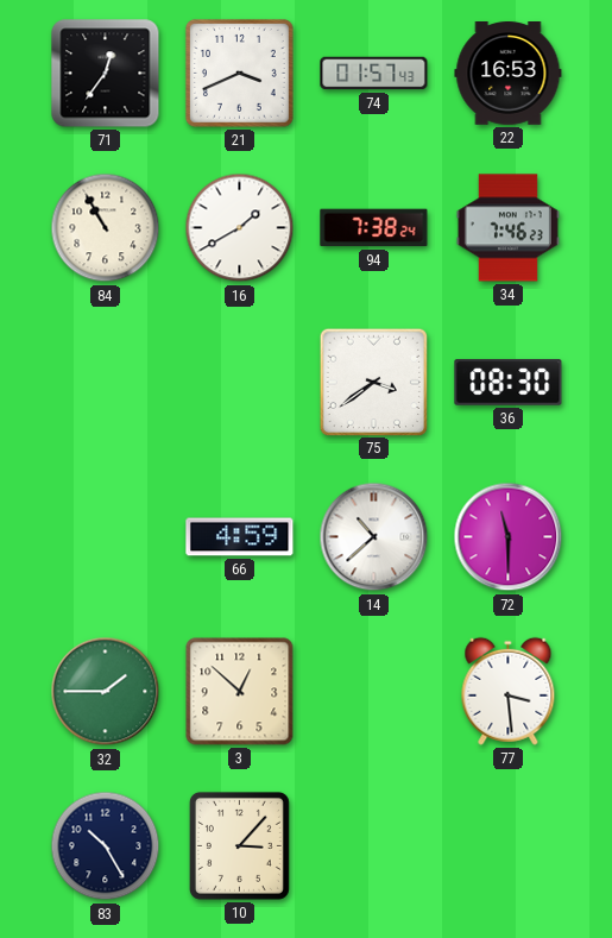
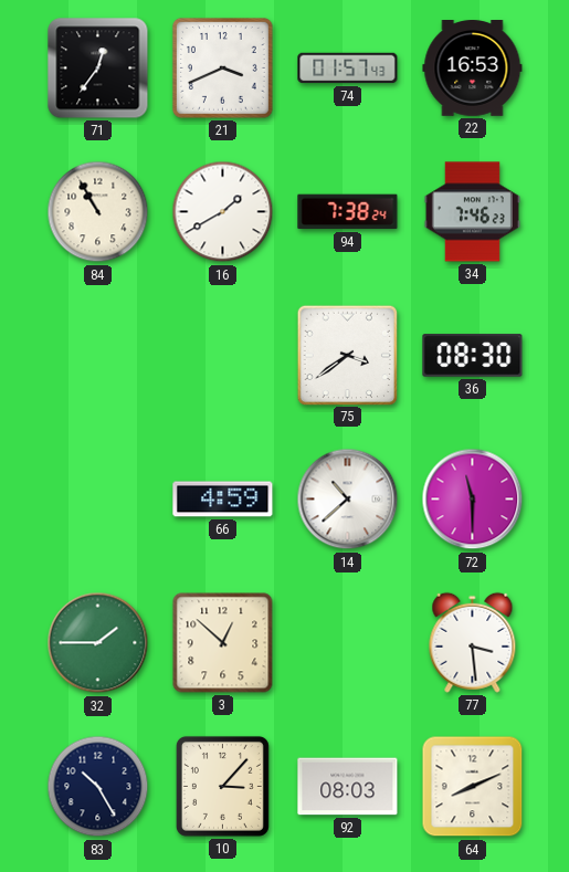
92: none -> 08:03 (348, 787)
64: none -> 8:11 (473, 787)
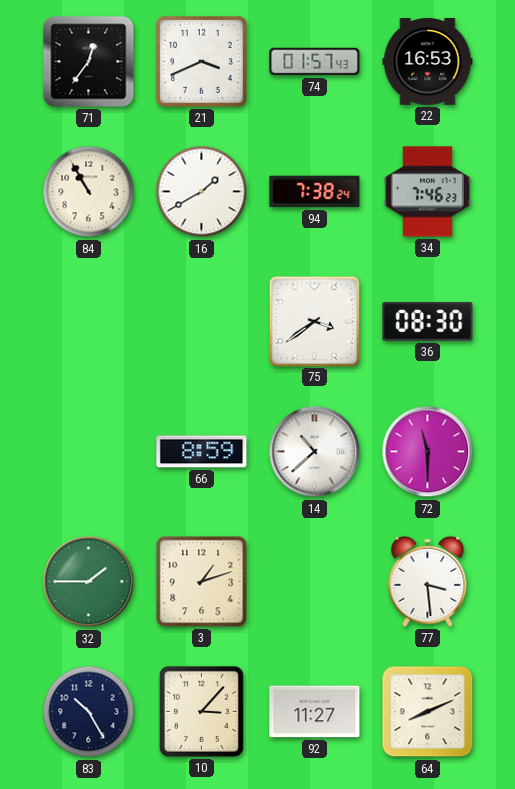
66: 4:59 -> 8:59 (202, 452)
3: 12:52 -> 1:12 (202, 582)
92: 08:03 -> 11:27 (315, 712)
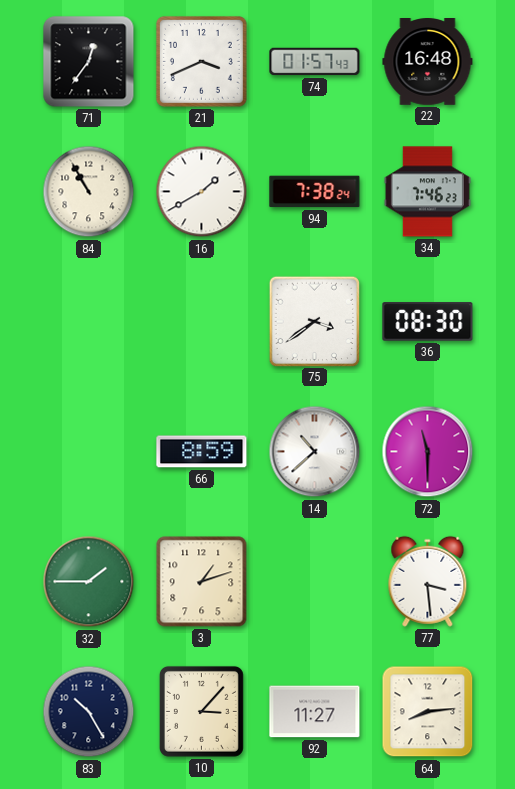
22: 16:53 -> 16:48 (428, 62)
64: 8:11 -> 8:14 (428, 712)
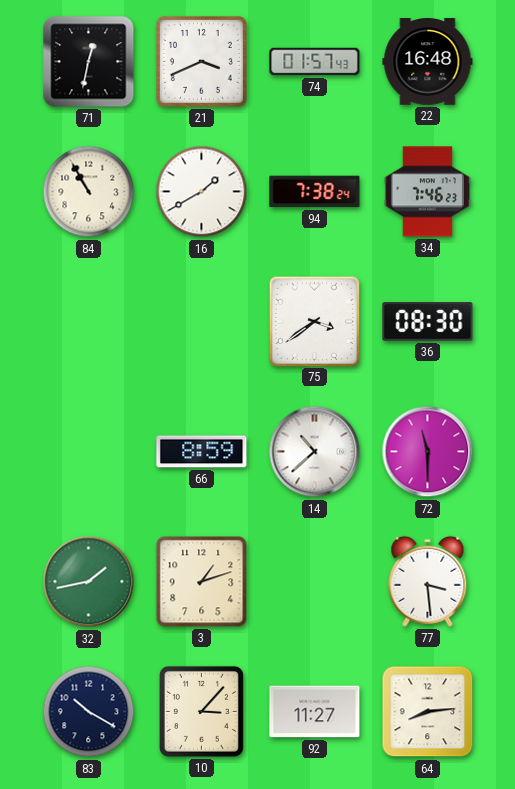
71: 12:36 -> 12:32 (89, 62)
32: 1:45 -> 1:43 (89, 582)
83: 10:25 -> 10:20 (89, 712)
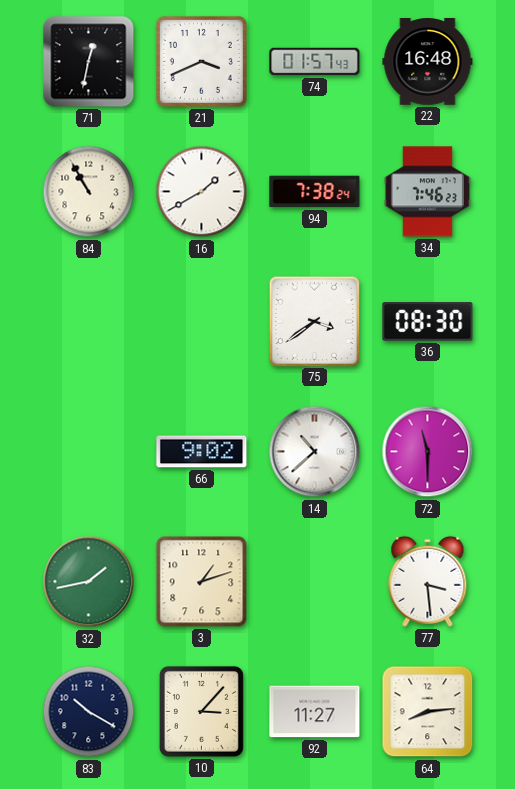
66: 8:59 -> 9:02 (202, 452)
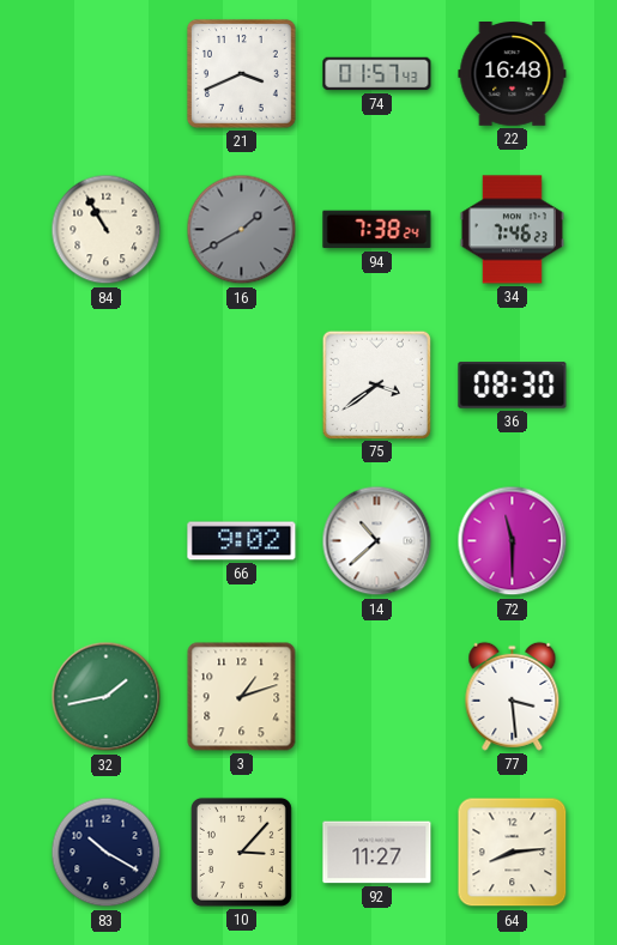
71: 12:32 -> none (89, 62)
16 dial: white -> grey (242, 230)
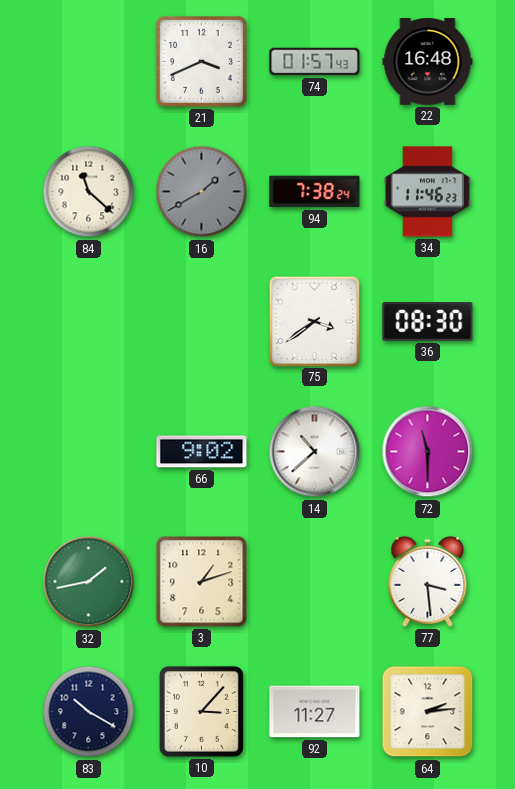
84: 10:55 -> 11:22 (89, 192)
34: 7:46 -> 11:46 (427, 192)
64: 8:14 -> 2:14 (428, 712)
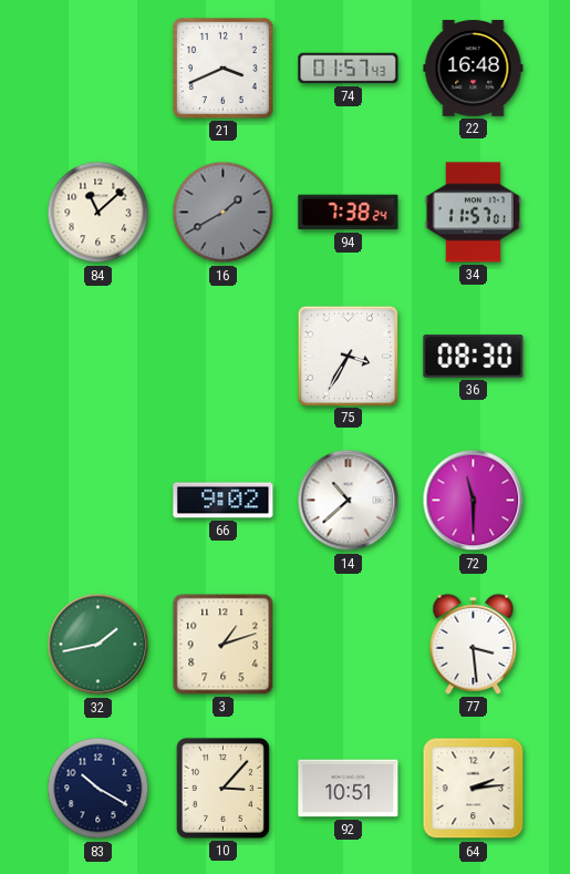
84: 11:22 -> 11:08 (99, 213)
34: 11:46 -> 11:57 (473, 213)
75: 3:39 -> 3:35 (348, 356)
92: 11:27 -> 10:51 (349, 789)
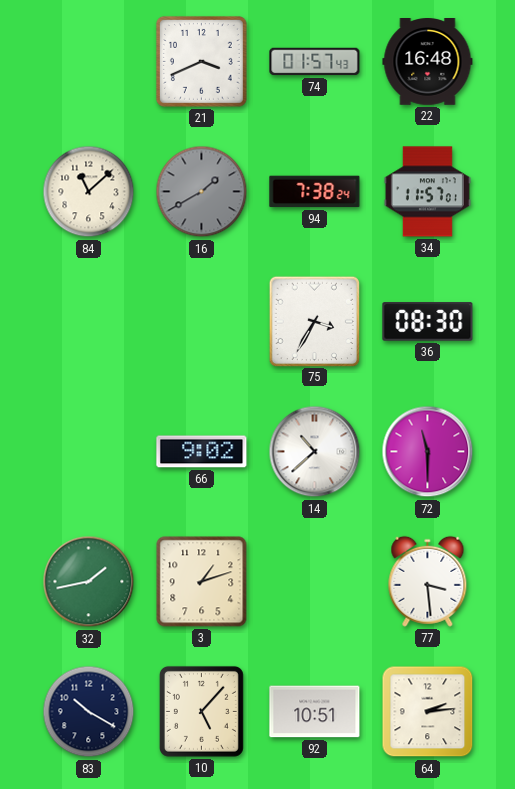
10: 3:07 -> 5:07 (201, 711)
